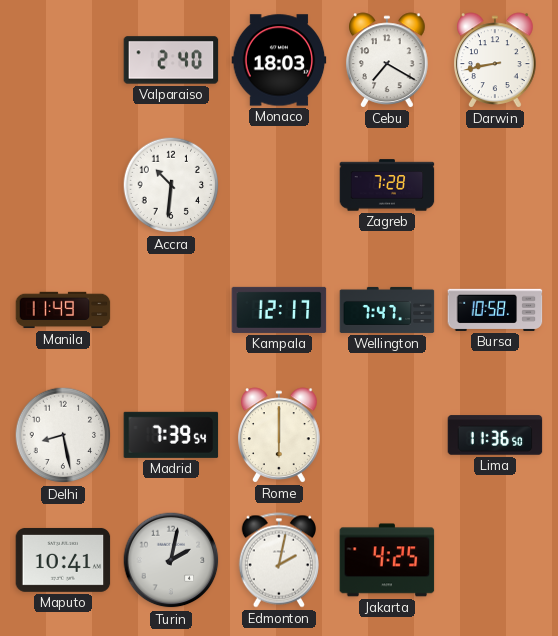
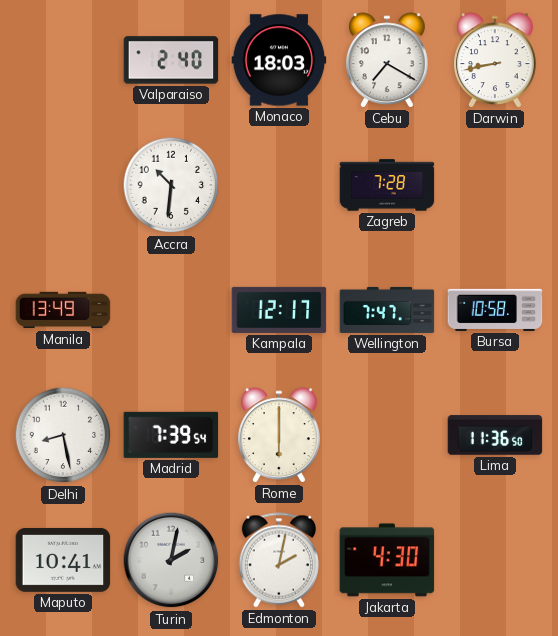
Manila: 11:49 -> 13:49 (63, 310)
Jakarta: 4:25 -> 4:30 (387, 560)
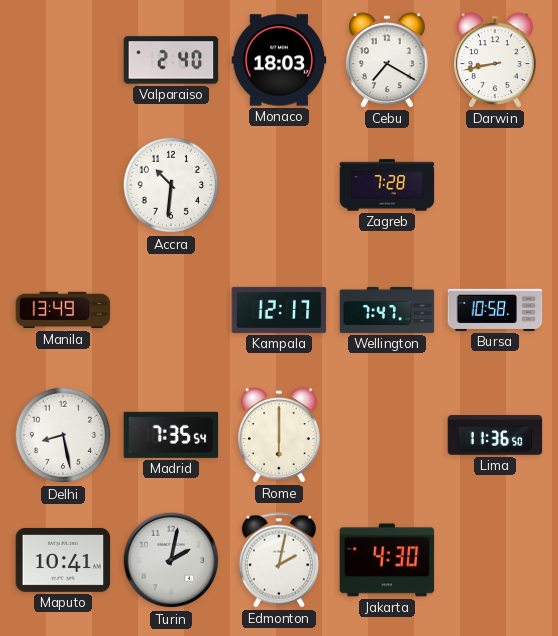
Madrid: 7:39 -> 7:35 (171, 435)
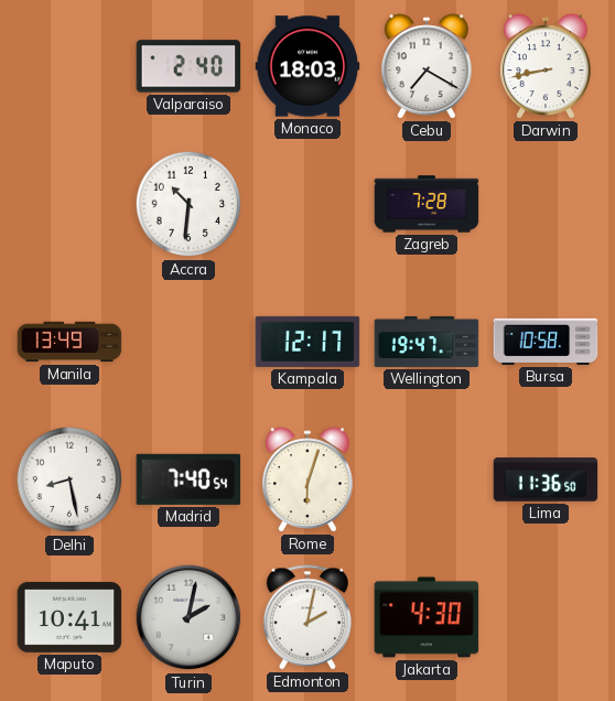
Wellington: 7:47 -> 19:47 (427, 342)
Madrid: 7:35 -> 7:40 (188, 479)
Rome: 6:00 -> 6:03 (309, 479)
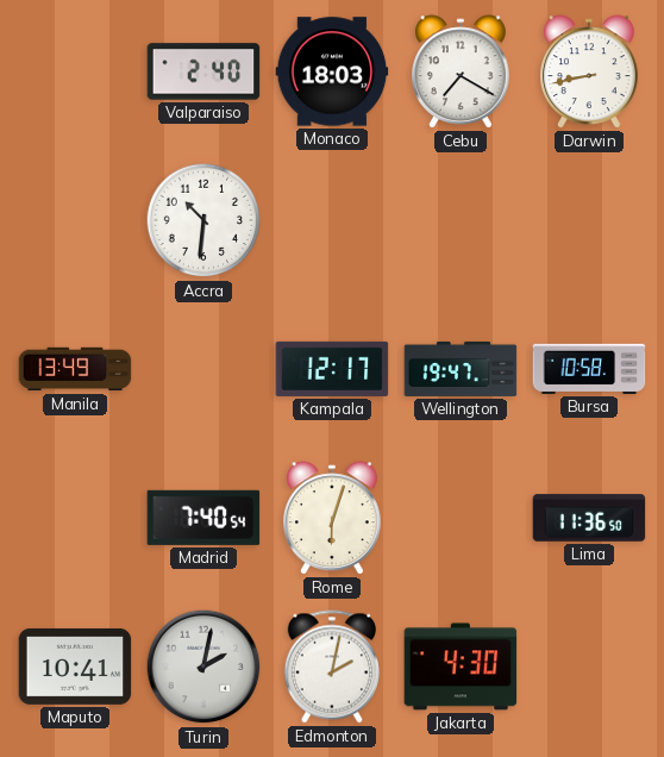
Zagreb: 7:28 -> none (427, 204)
Delhi: 8:28 -> none (69, 479)
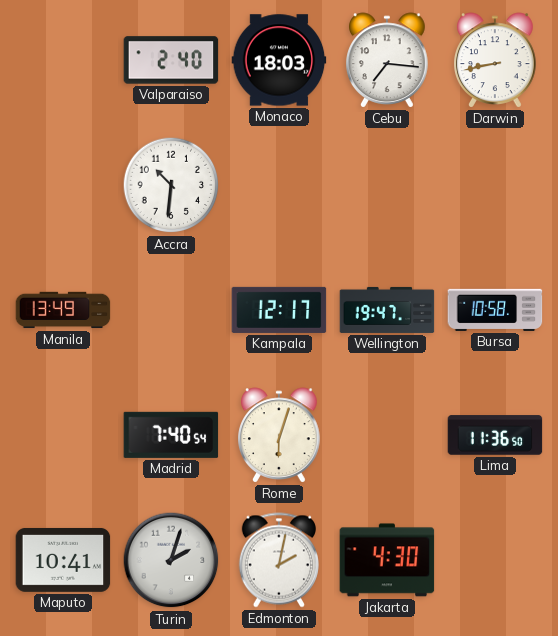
Cebu: 7:20 -> 7:16 (388, 60)
Turin: 2:02 -> 2:03 (171, 560)
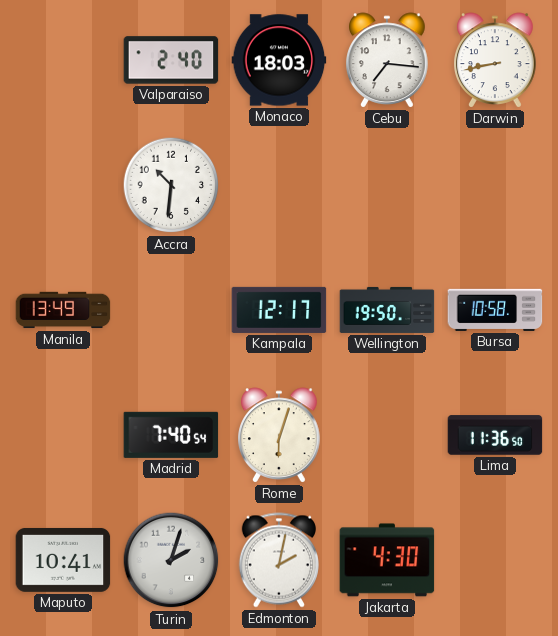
Wellington: 19:47 -> 19:50 (387, 310)
